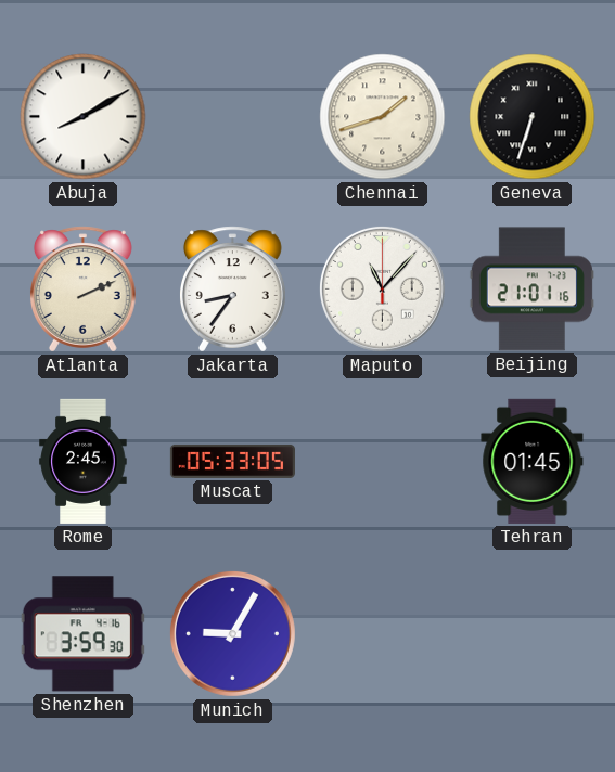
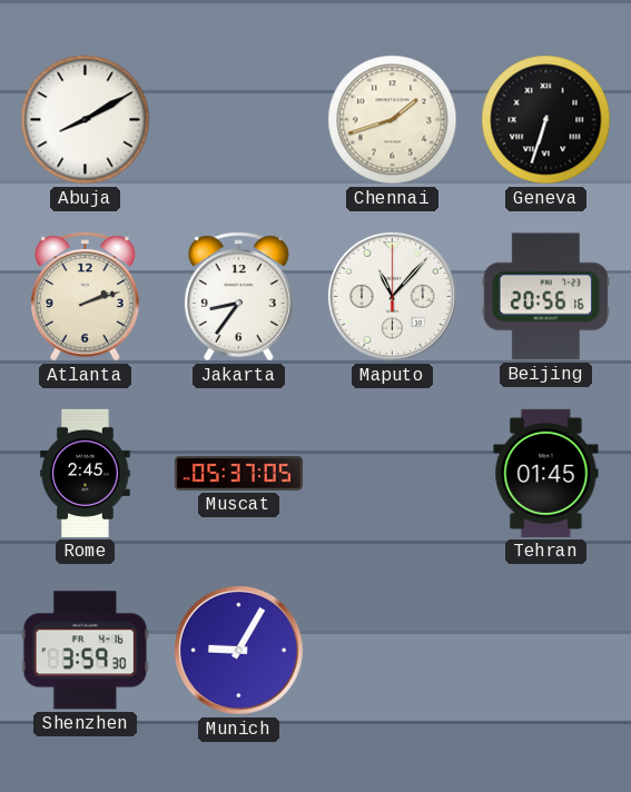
Atlanta: 2:11 -> 2:12 (86, 297)
Beijing: 21:01 -> 20:56 (545, 297)
Muscat: 05:33 -> 05:37 (238, 473)
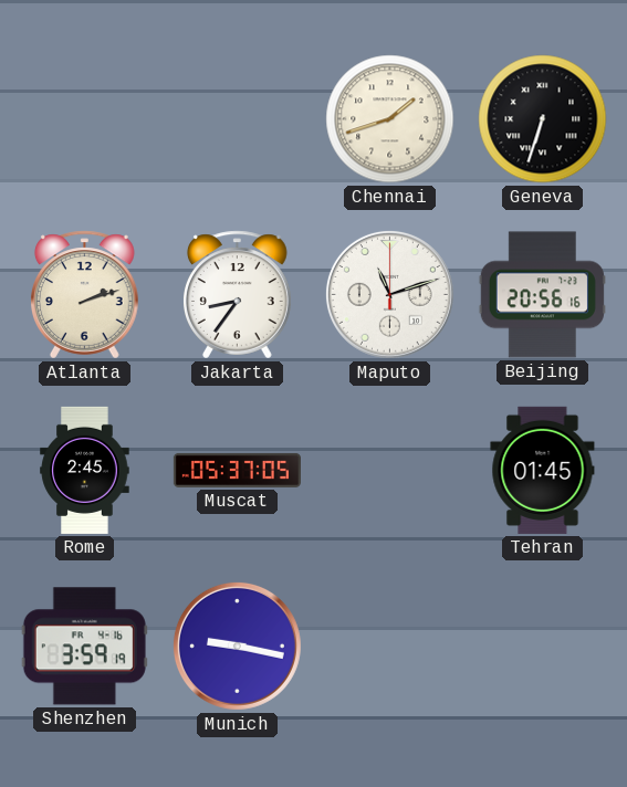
Abuja: 8:10 -> none (86, 120)
Maputo: 11:07 -> 11:12 (389, 294)
Shenzhen: 3:59:30 -> 3:59:19 (84, 647)
Munich: 9:05 -> 9:17 (237, 646)
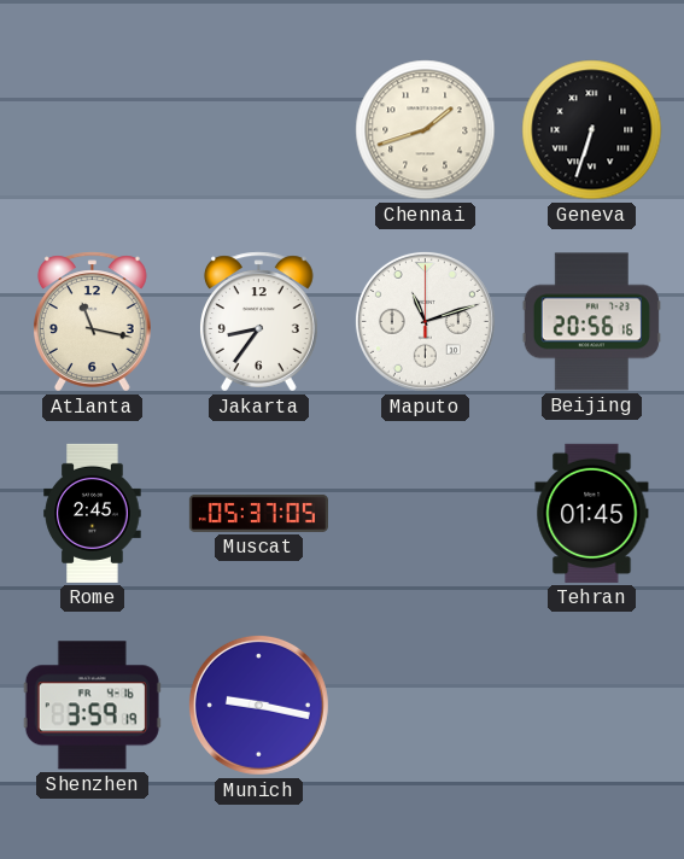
Atlanta: 2:12 -> 11:17 (93, 322)
